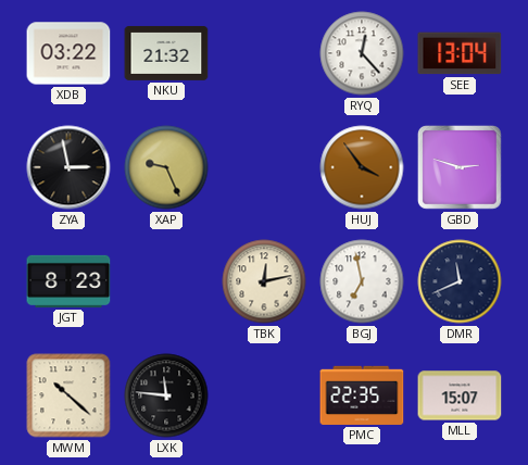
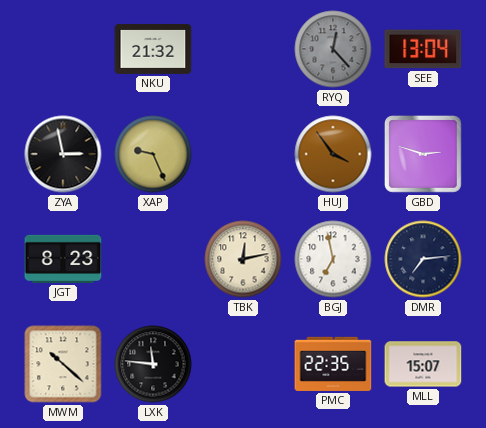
XDB: 03:22 -> none (68, 53)
RYQ dial: white -> grey (333, 49)
DMR: 11:41 -> 7:14 (423, 259)
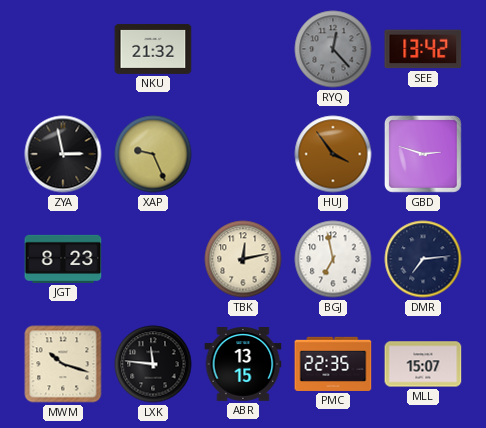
SEE: 13:04 -> 13:42 (423, 49)
MWM: 10:22 -> 10:18 (63, 364)
ABR: none -> 13:15 (243, 365)
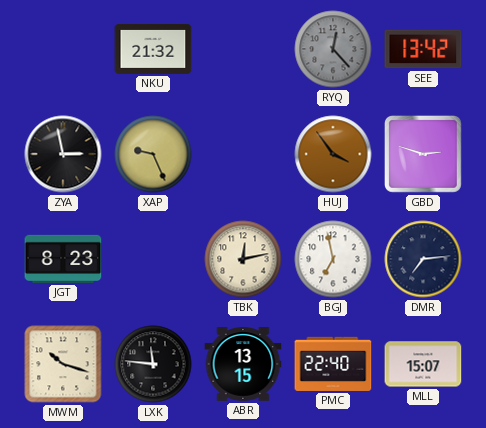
PMC: 22:35 -> 22:40 (333, 364)
